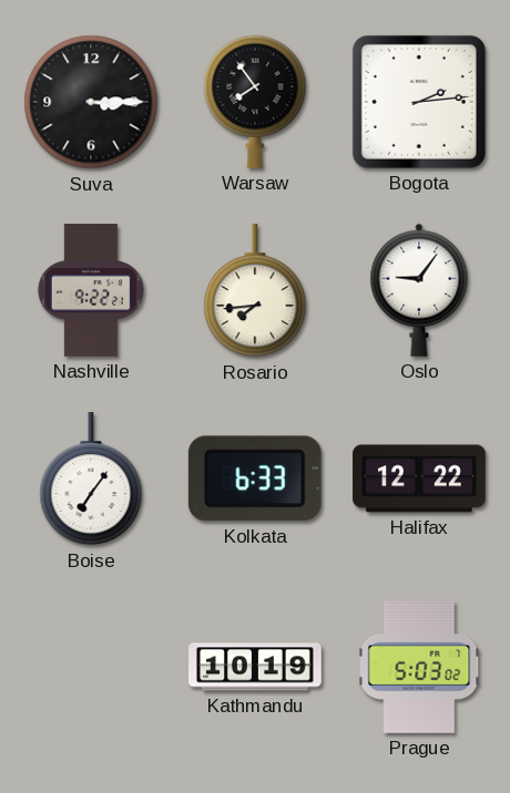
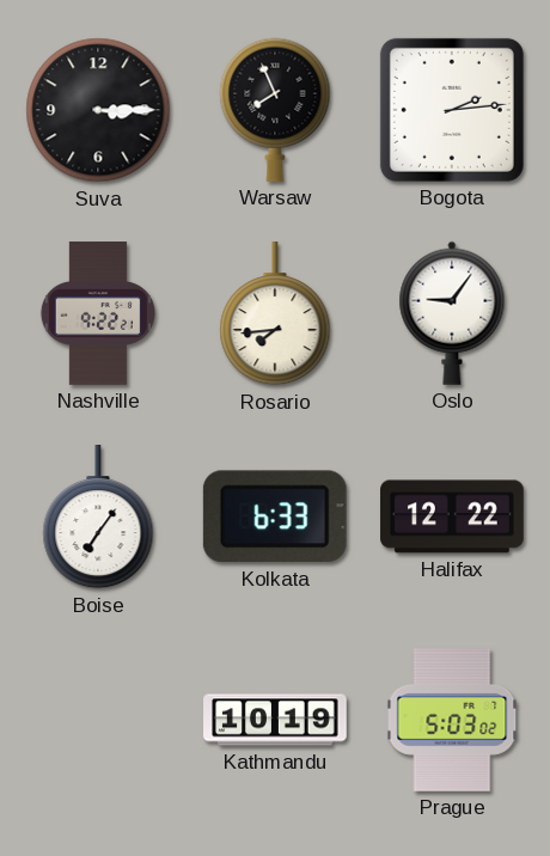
Warsaw: 7:54 -> 7:56 (275, 110)
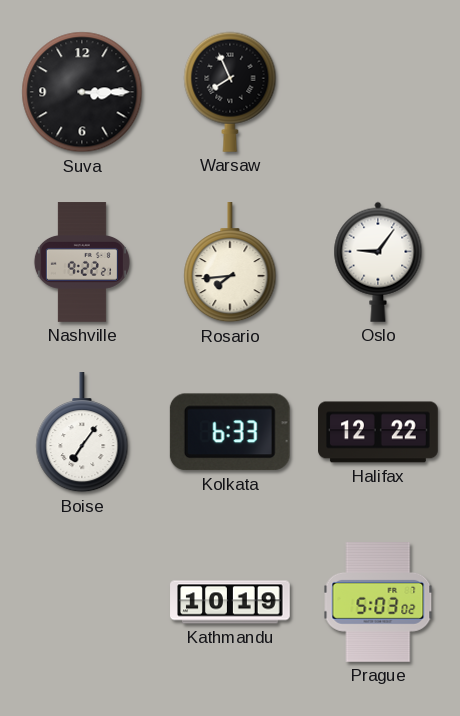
Bogota: 2:14 -> none (452, 110)
